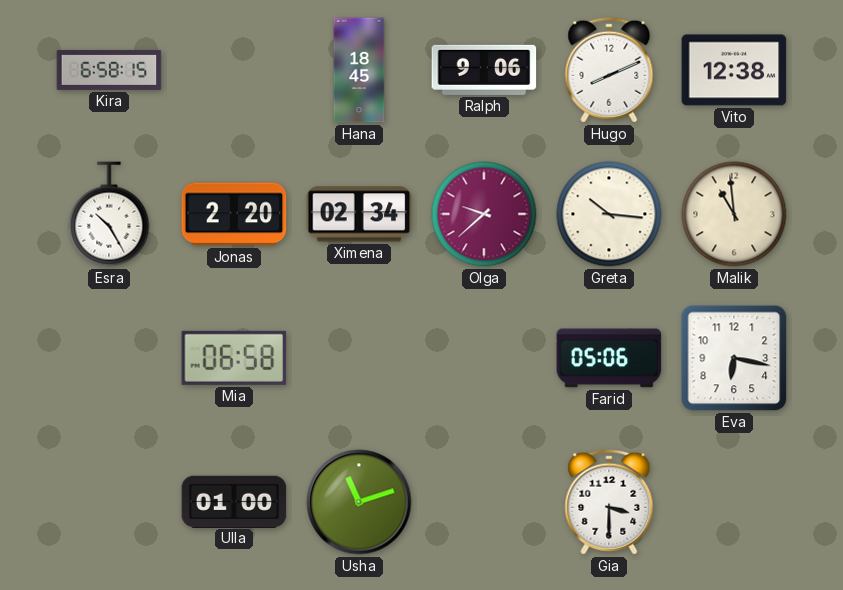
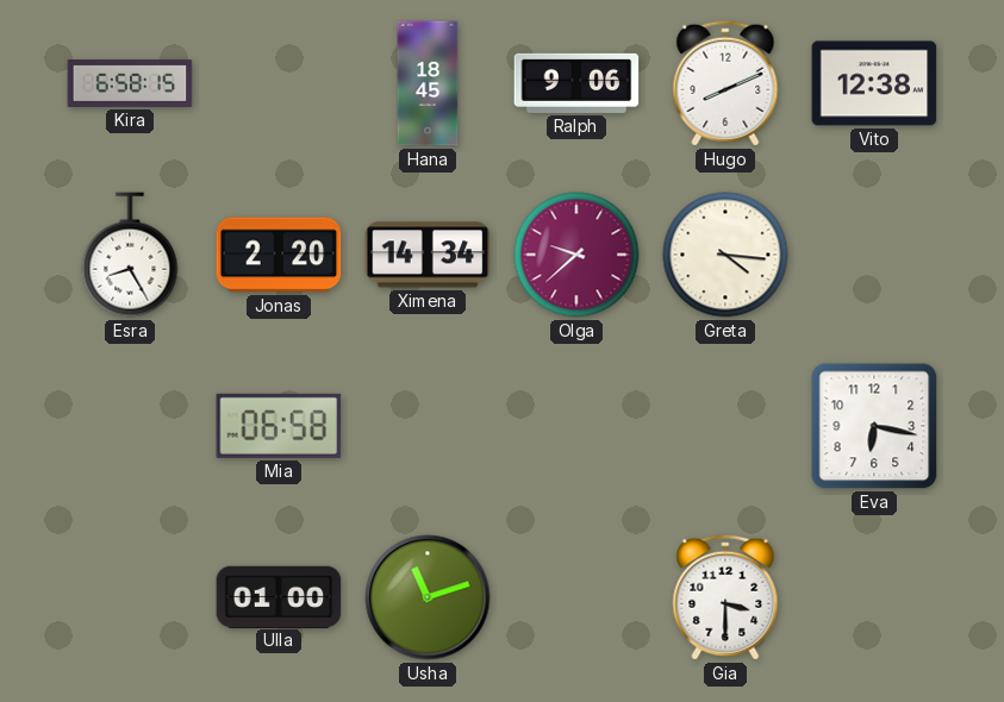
Esra: 10:25 -> 8:25 (130, 255)
Ximena: 02:34 -> 14:34 (428, 255)
Greta: 10:16 -> 4:16 (725, 255)
Malik: 10:59 -> none (734, 214)
Farid: 05:06 -> none (609, 358)
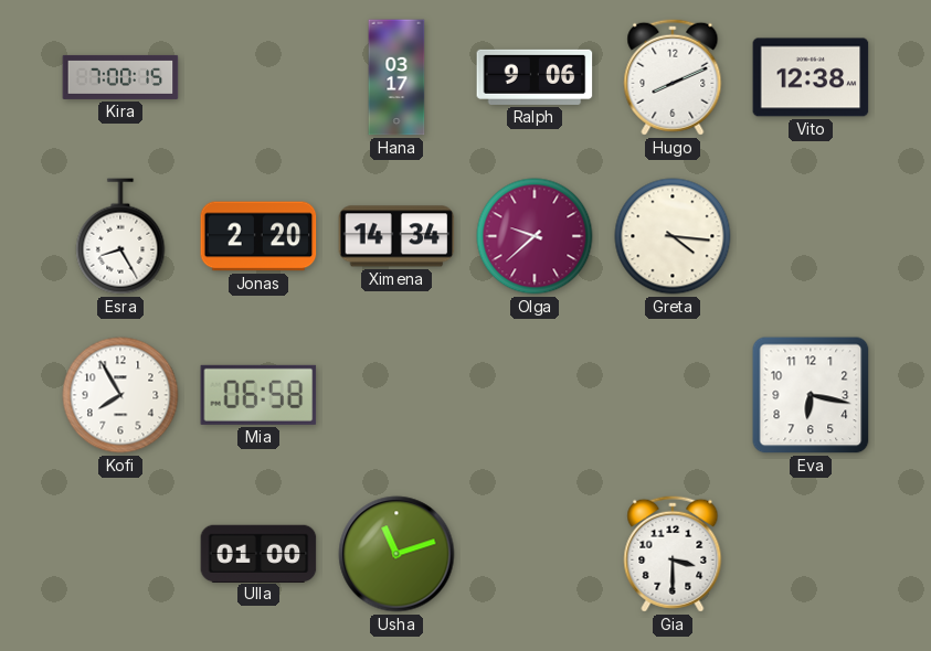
Kira: 6:58 -> 7:00 (120, 77)
Hana: 18:45 -> 03:17 (396, 77)
Kofi: none -> 7:55 (120, 395)
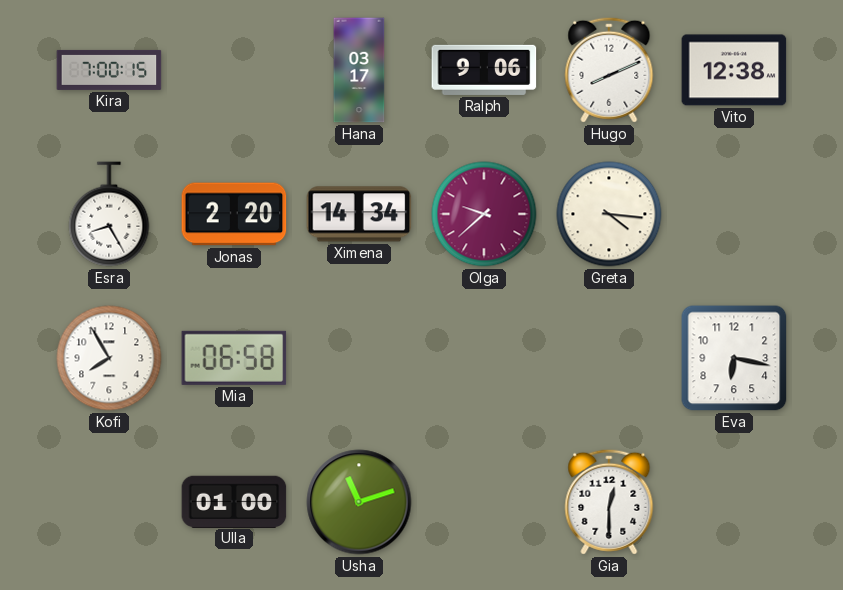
Gia: 3:30 -> 12:30 (609, 502)
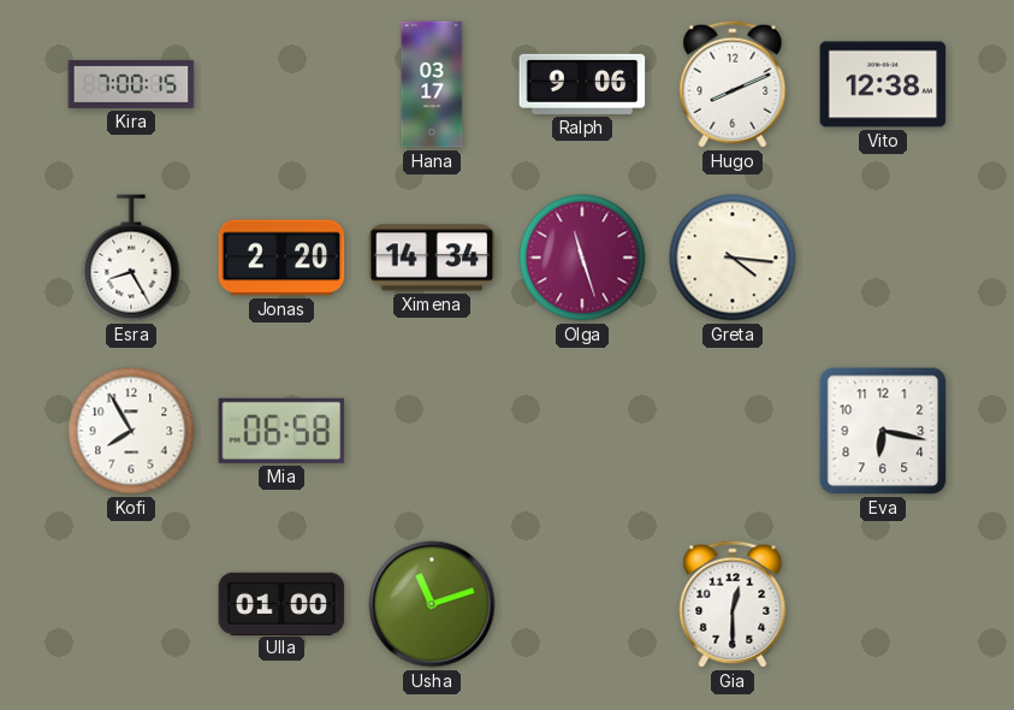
Olga: 9:38 -> 11:27 (582, 258)
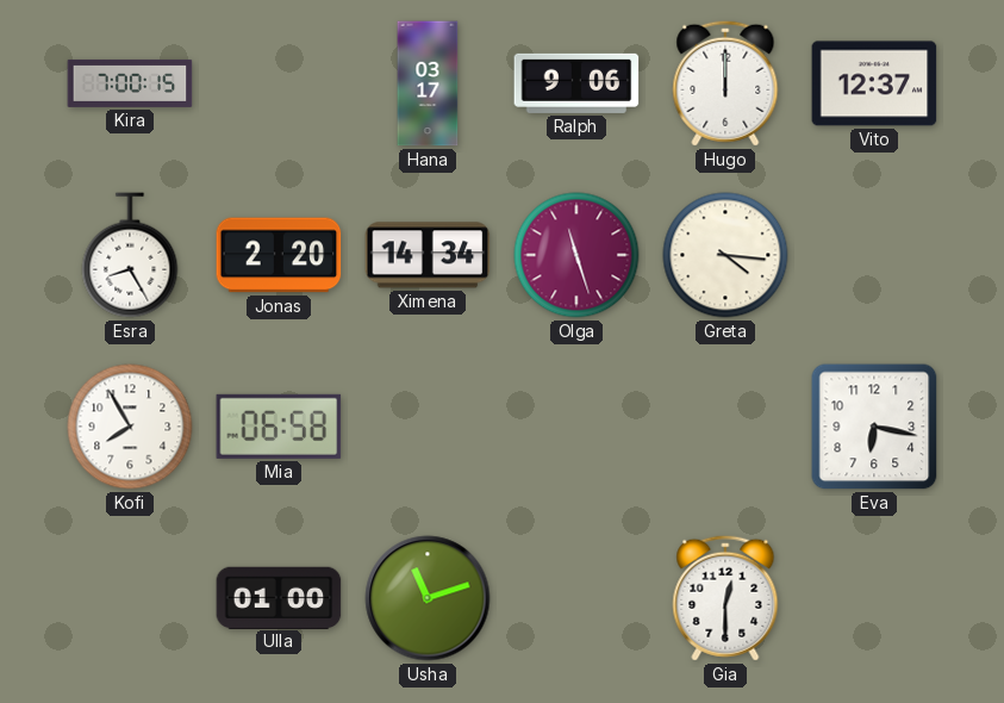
Hugo: 8:11 -> 12:00 (725, 83)
Vito: 12:38 -> 12:37 (874, 83)
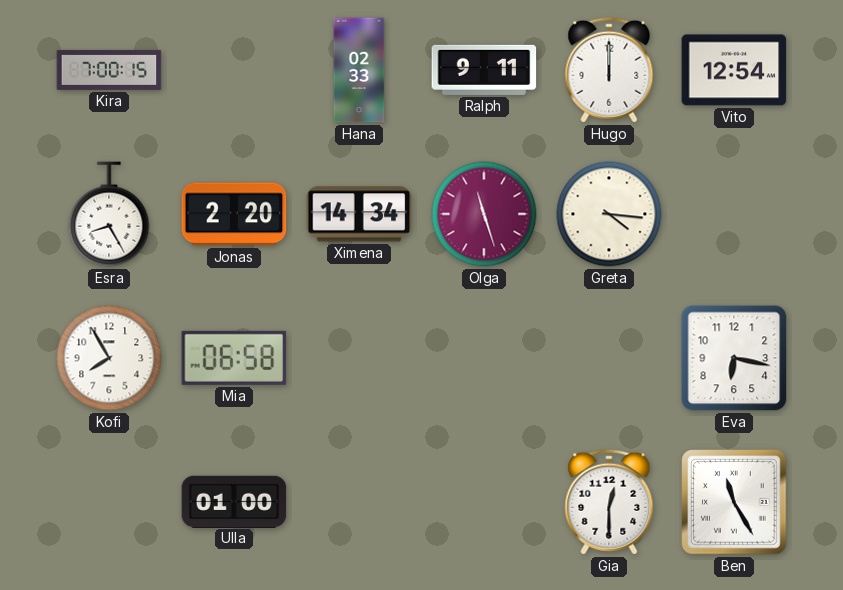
Hana: 03:17 -> 02:33 (359, 70)
Ralph: 9:06 -> 9:11 (484, 70)
Vito: 12:37 -> 12:54 (734, 70)
Usha: 11:12 -> none (428, 598)
Ben: none -> 11:25 (734, 502)
